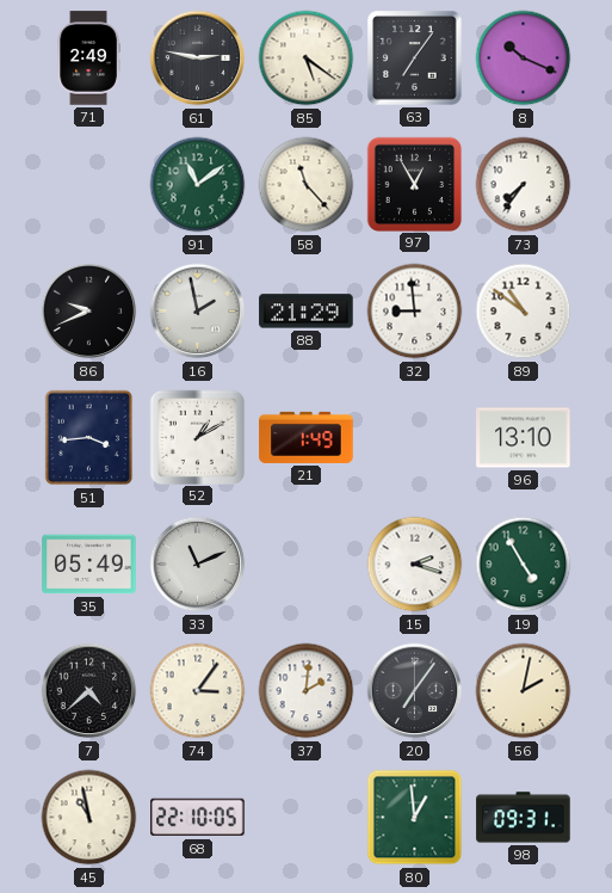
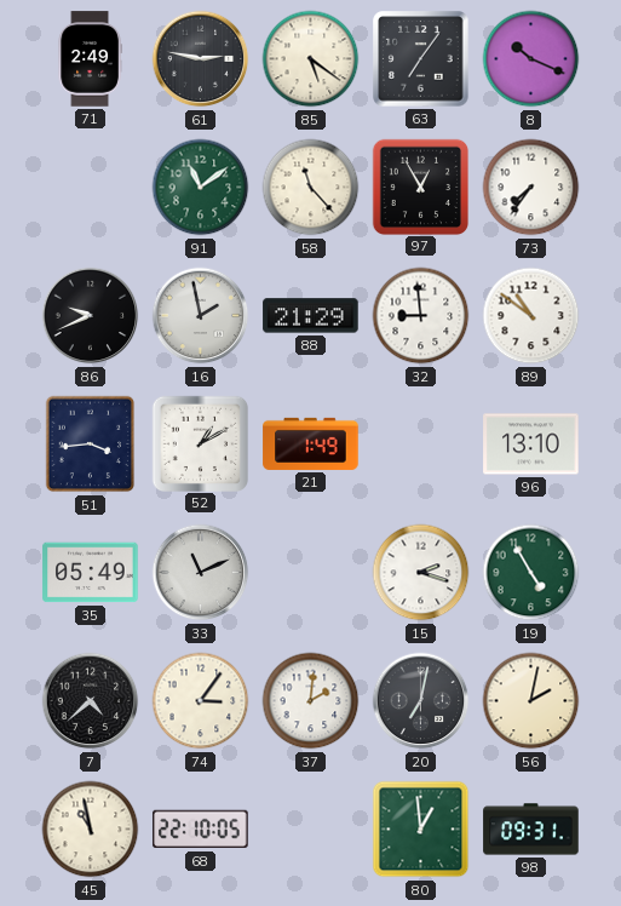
20: 7:06 -> 7:02 (421, 701)
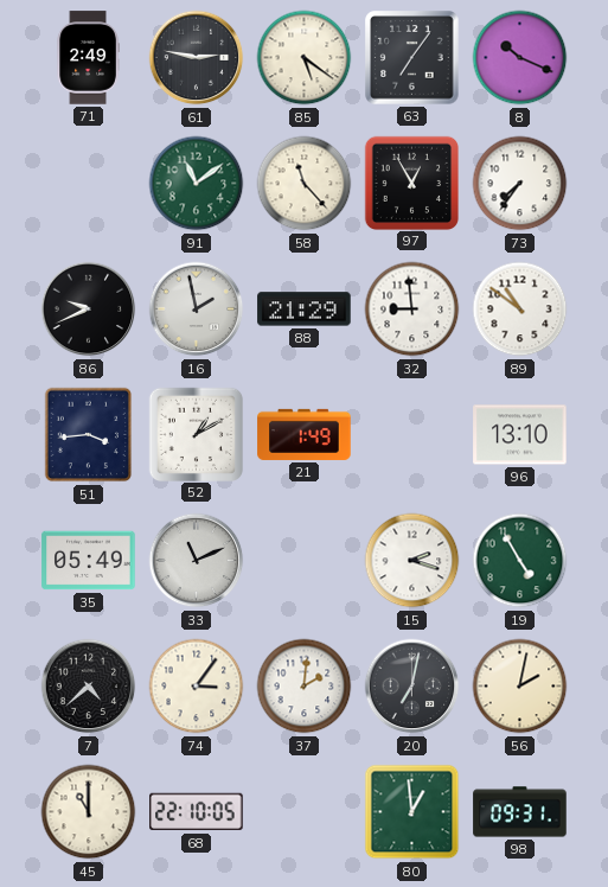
45: 10:58 -> 11:00 (89, 812)
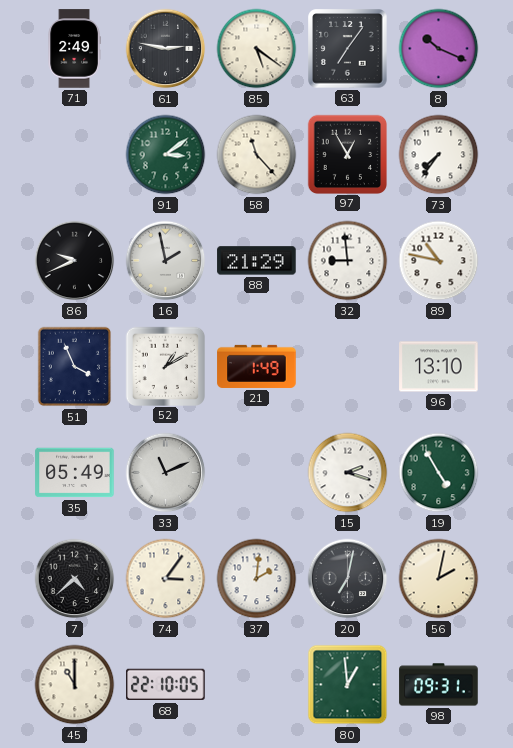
91: 11:09 -> 3:09 (166, 155)
89: 10:51 -> 10:47 (439, 261)
51: 3:44 -> 3:56 (75, 367)
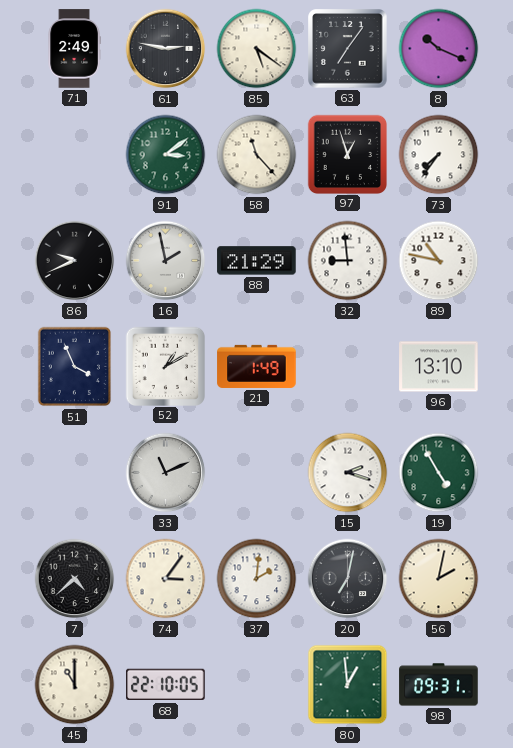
97: 12:55 -> 12:57 (347, 154)
35: 05:49 -> none (75, 473)
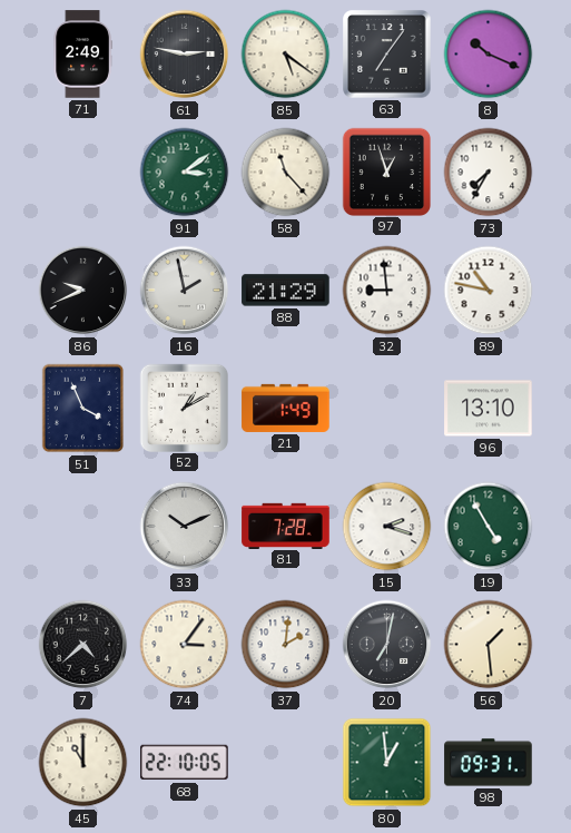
73: 7:36 -> 7:35 (489, 173)
33: 11:11 -> 10:11 (185, 527)
81: none -> 7:28 (286, 526)
56: 2:02 -> 1:29 (489, 645)
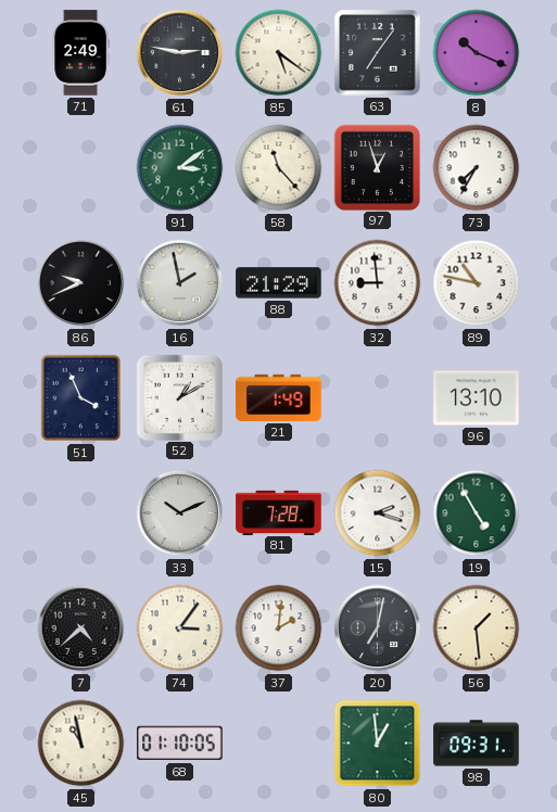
45: 11:00 -> 10:58 (81, 744)
68: 22:10 -> 01:10 (180, 744)
